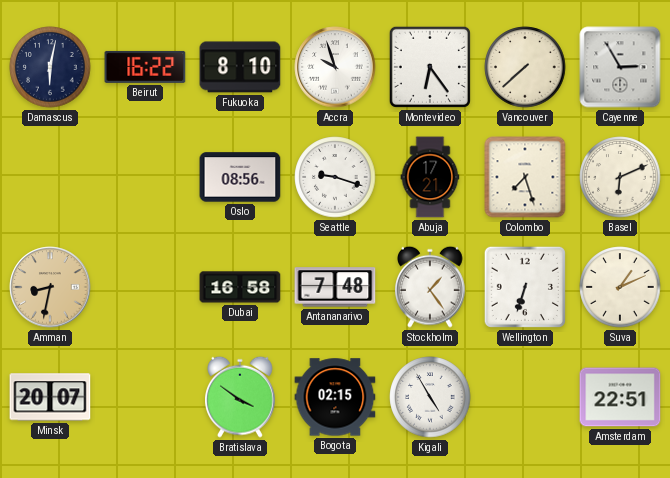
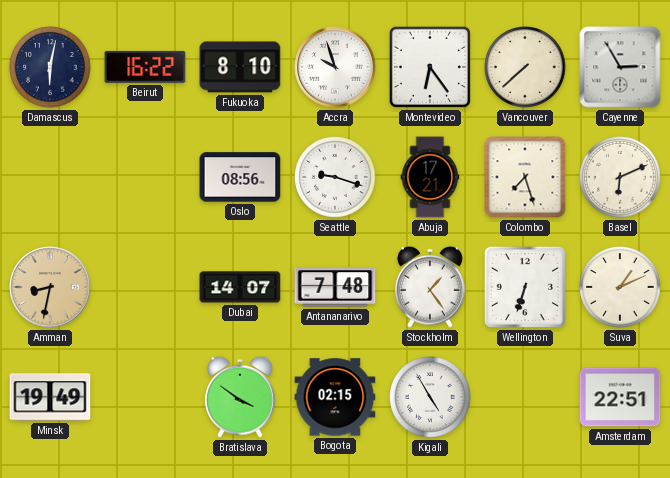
Dubai: 16:58 -> 14:07 (240, 287)
Minsk: 20:07 -> 19:49 (50, 397)
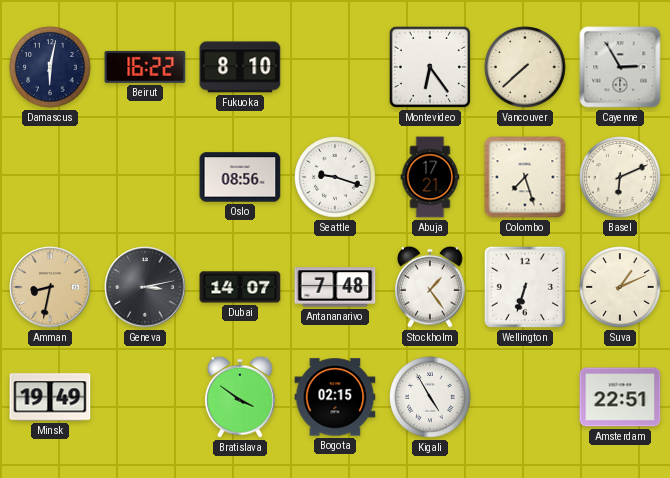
Accra: 9:57 -> none (335, 67)
Geneva: none -> 3:13 (145, 287)
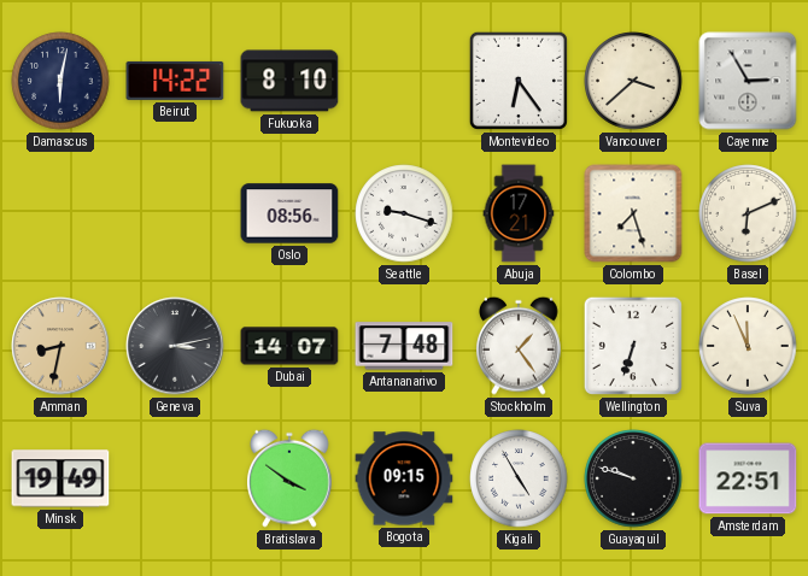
Beirut: 16:22 -> 14:22 (175, 81)
Vancouver: 7:38 -> 3:38 (633, 81)
Suva: 1:11 -> 11:56 (748, 346)
Bogota: 02:15 -> 09:15 (404, 478)
Guayaquil: none -> 9:48 (633, 478)
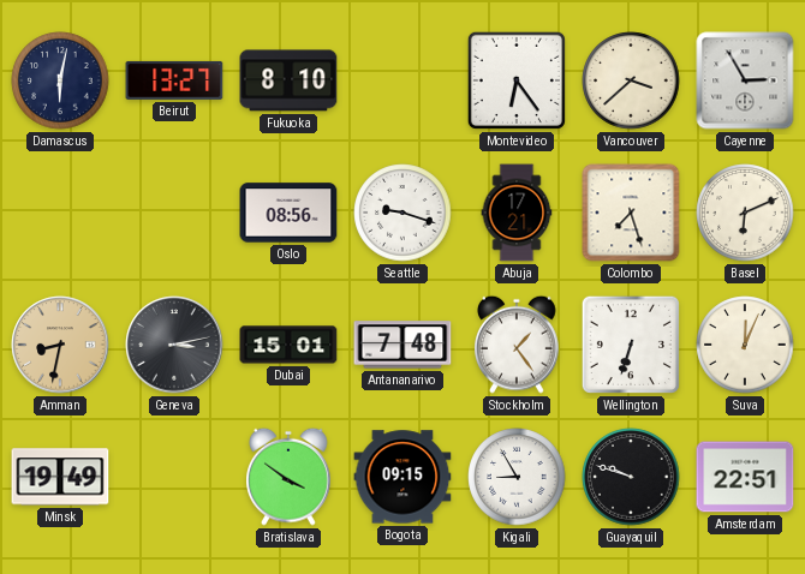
Beirut: 14:22 -> 13:27 (174, 80)
Dubai: 14:07 -> 15:01 (288, 345)
Suva: 11:56 -> 12:04 (745, 345)
Kigali: 4:55 -> 8:55 (517, 477)
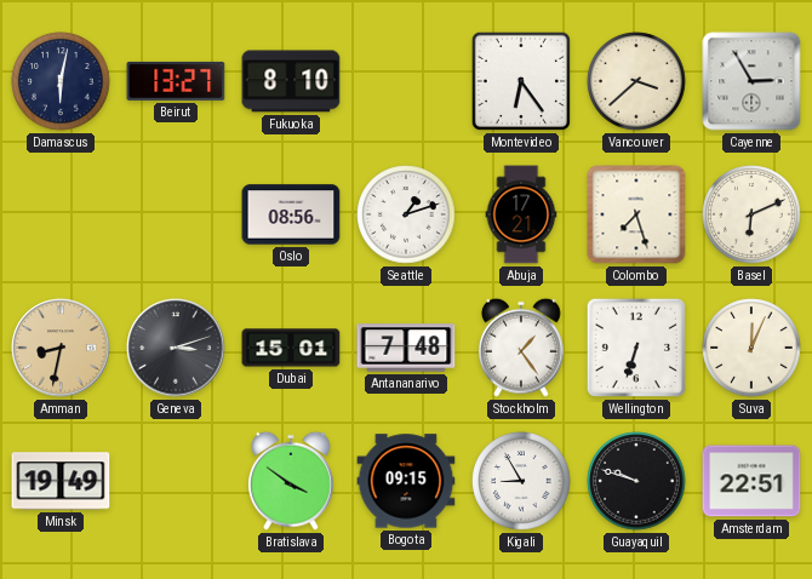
Seattle: 9:18 -> 1:12 (406, 214)
Geneva: 3:13 -> 3:12 (176, 348)
